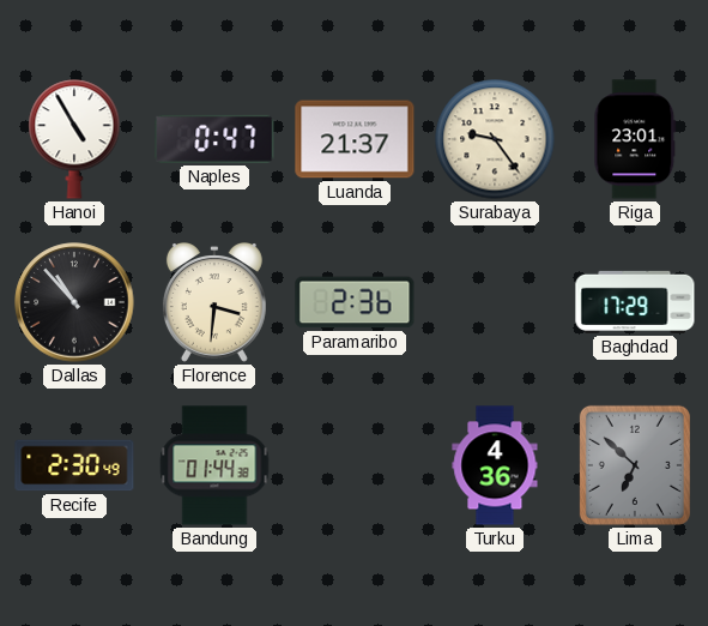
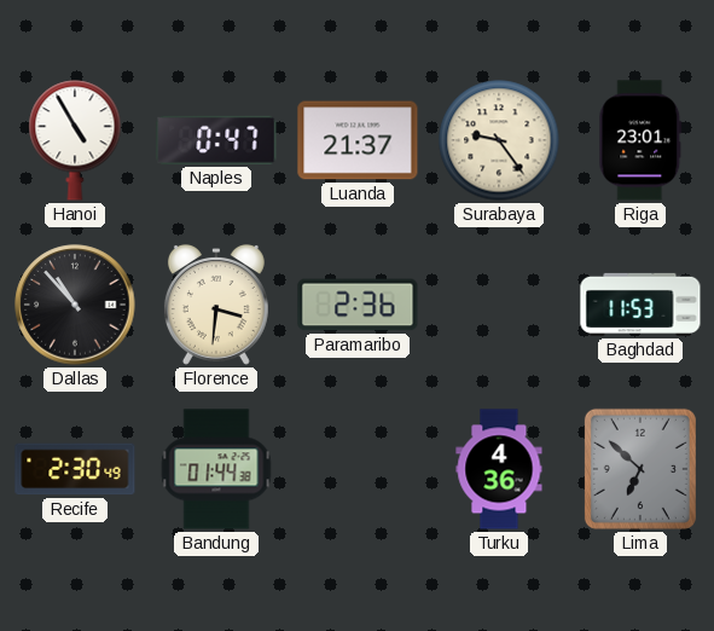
Baghdad: 17:29 -> 11:53 (640, 305)
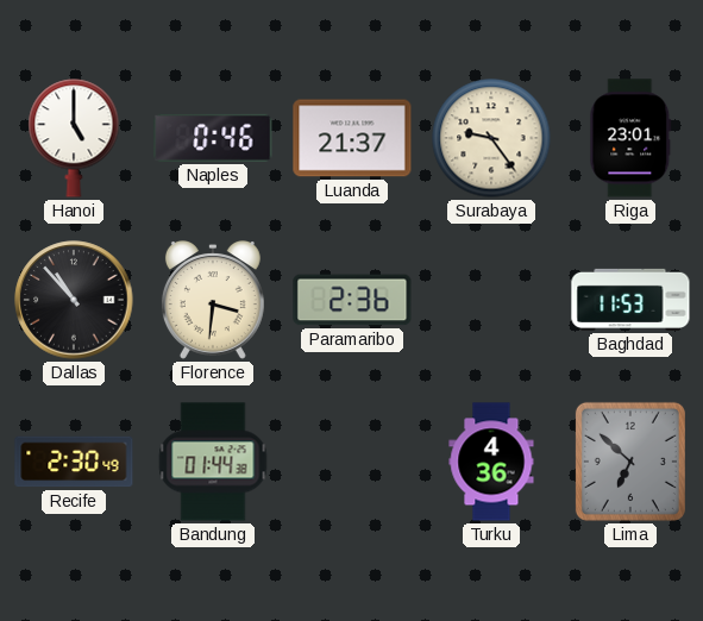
Hanoi: 4:55 -> 5:00 (74, 138)
Naples: 0:47 -> 0:46 (213, 138)
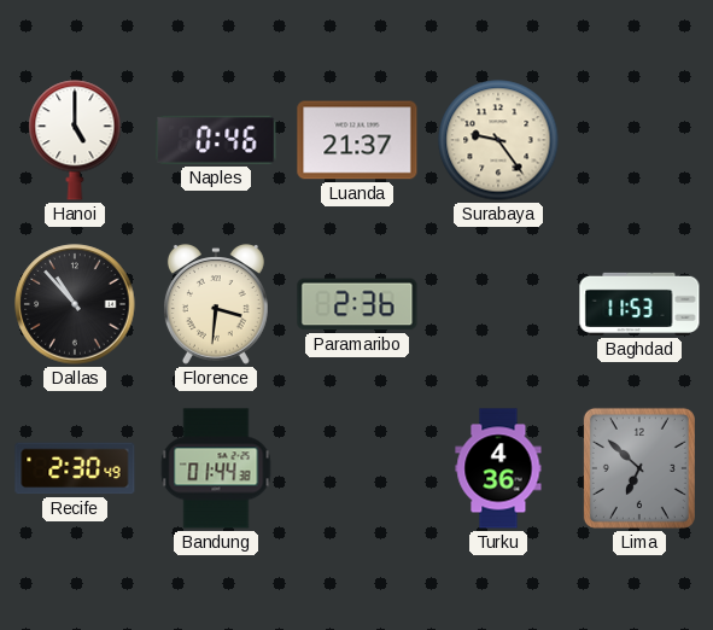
Riga: 23:01 -> none (630, 138)
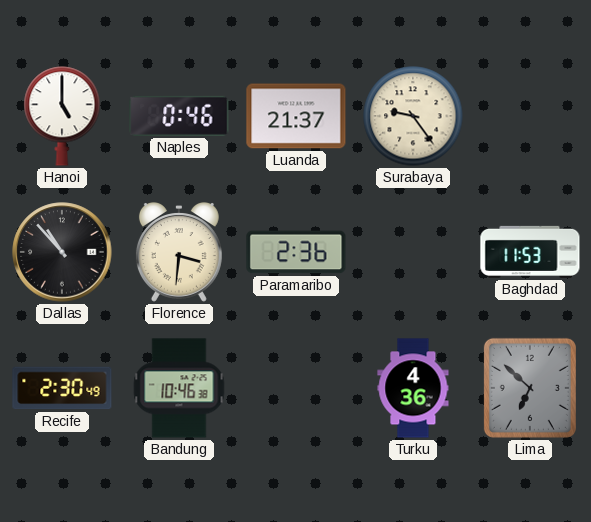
Bandung: 01:44 -> 10:46 (179, 388)
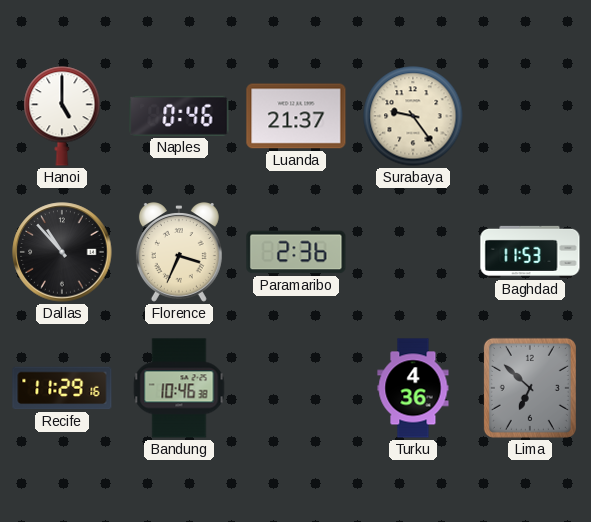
Florence: 3:31 -> 3:34 (179, 253)
Recife: 2:30 -> 11:29 (62, 388)
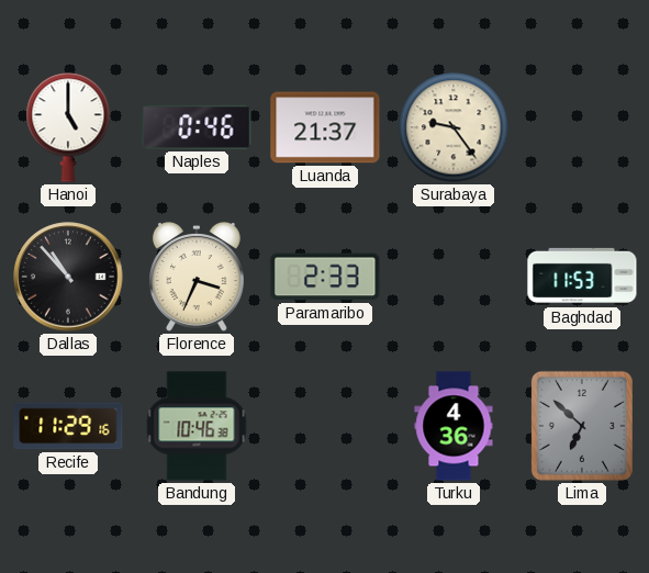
Paramaribo: 2:36 -> 2:33 (325, 277)
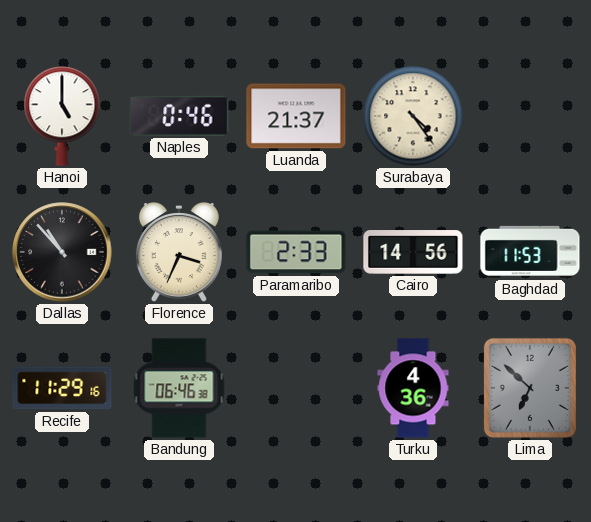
Surabaya: 9:24 -> 4:24 (413, 116)
Cairo: none -> 14:56 (413, 252)
Bandung: 10:46 -> 06:46 (179, 388)
